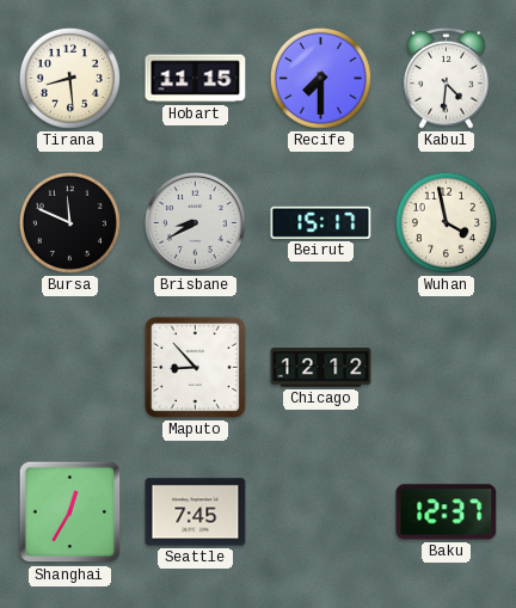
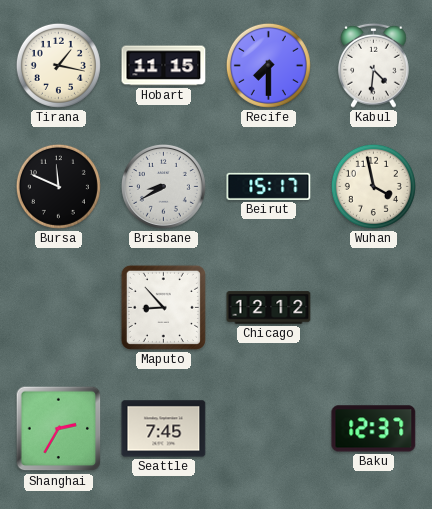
Tirana: 8:29 -> 1:17 (58, 65)
Shanghai: 12:35 -> 2:35 (59, 429)
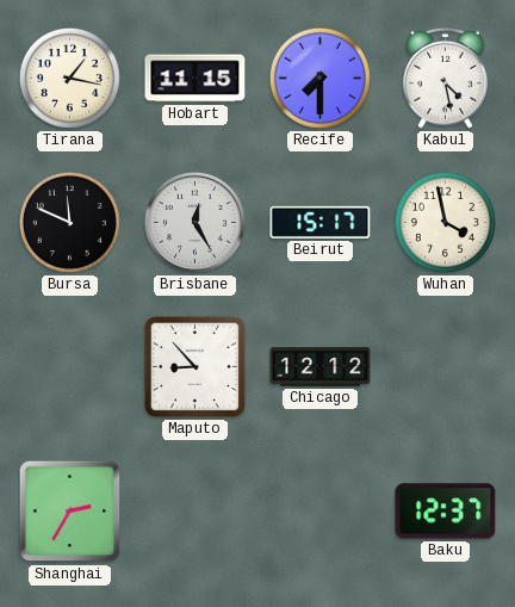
Kabul: 4:31 -> 4:28 (446, 78)
Brisbane: 8:40 -> 12:25 (194, 222)
Seattle: 7:45 -> none (164, 429)
